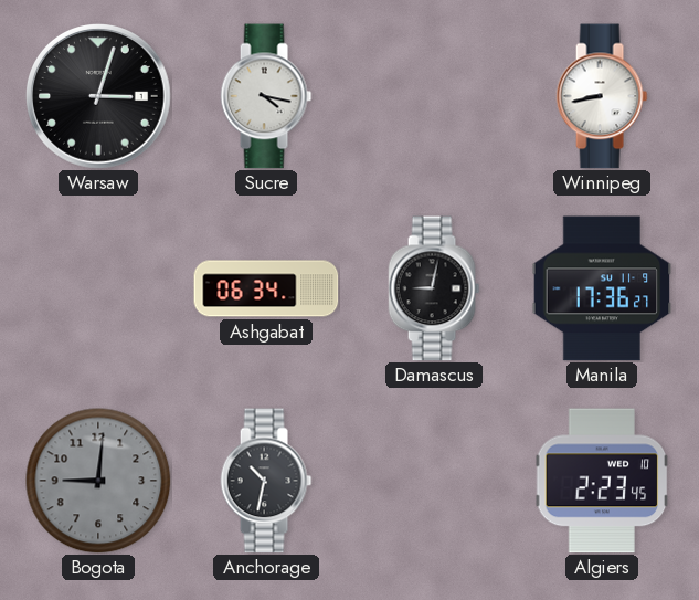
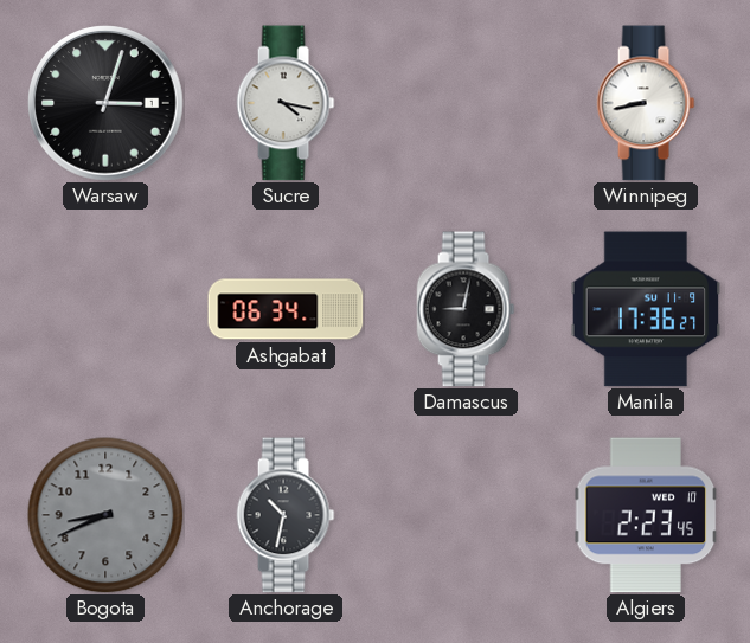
Bogota: 9:01 -> 8:41 (105, 515)
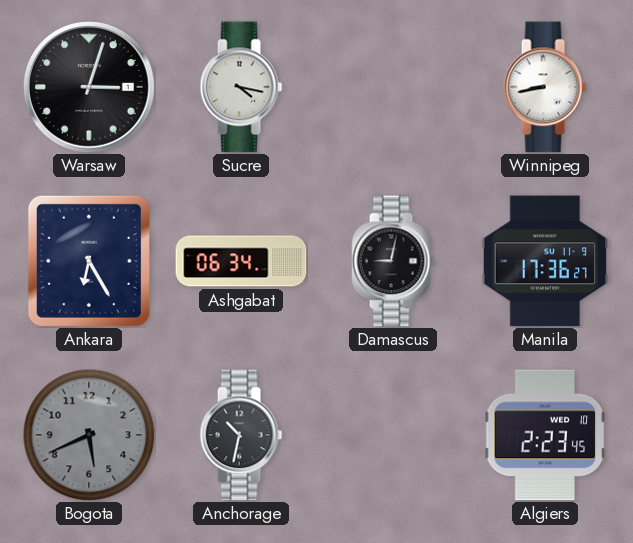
Ankara: none -> 6:25 (89, 261)
Bogota: 8:41 -> 5:41 (89, 435)
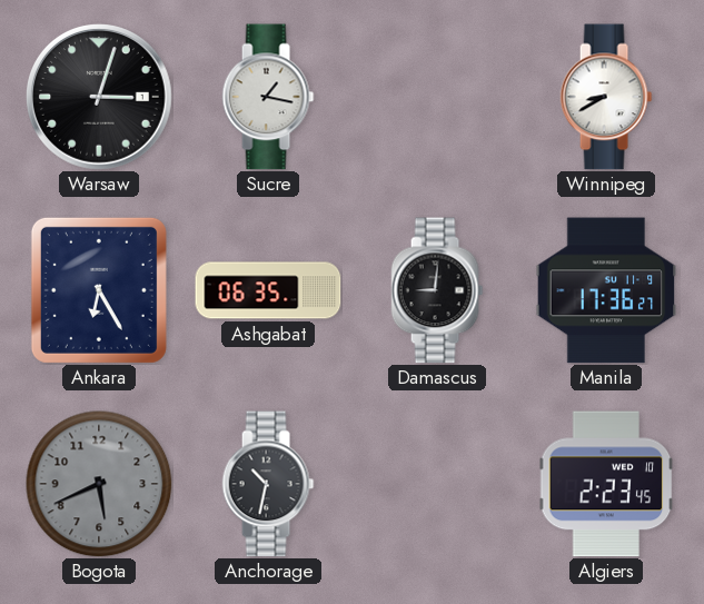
Sucre: 4:17 -> 1:17 (268, 97)
Winnipeg: 8:43 -> 8:40 (606, 97)
Ashgabat: 06:34 -> 06:35 (268, 290)
Damascus: 9:02 -> 9:01 (437, 290)
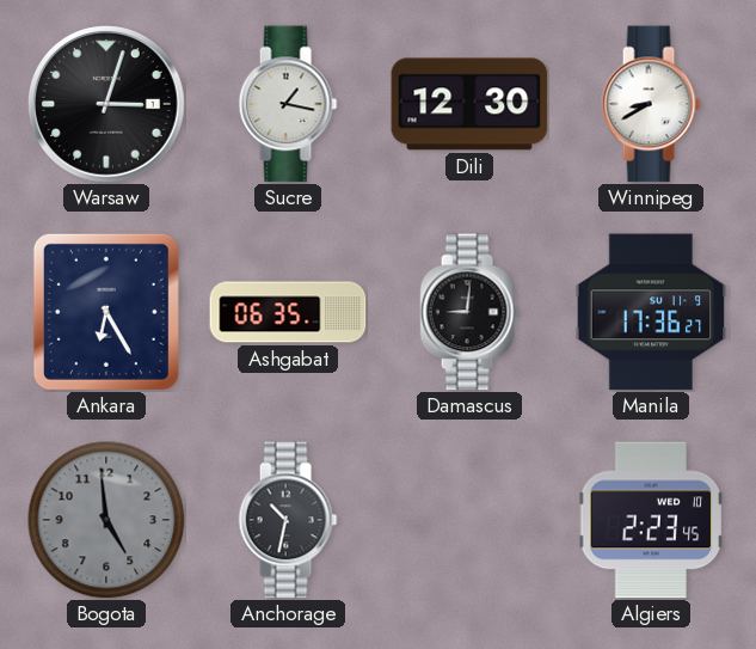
Dili: none -> 12:30 (469, 104)
Bogota: 5:41 -> 4:59 (106, 520)
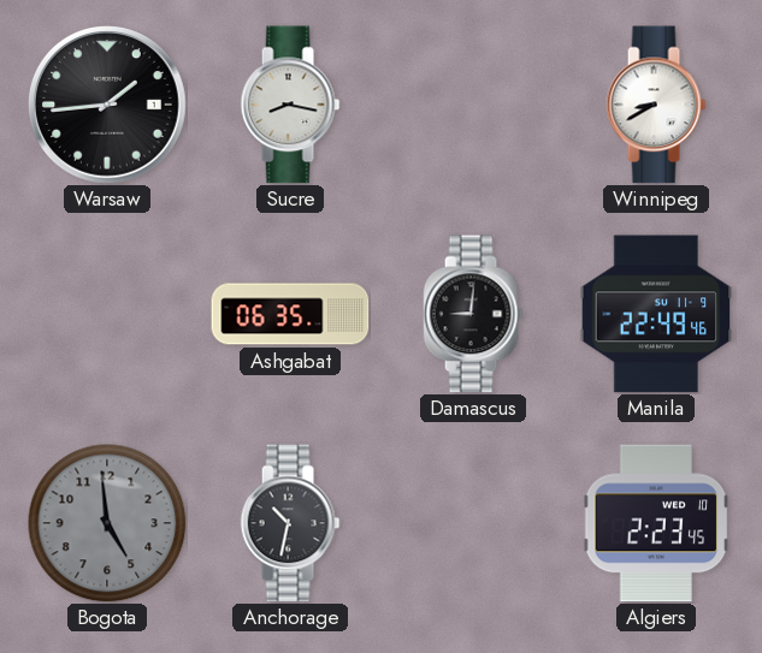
Warsaw: 3:03 -> 1:44 (107, 105)
Sucre: 1:17 -> 8:17 (290, 105)
Dili: 12:30 -> none (469, 104)
Ankara: 6:25 -> none (106, 312)
Manila: 17:36 -> 22:49 (656, 314)
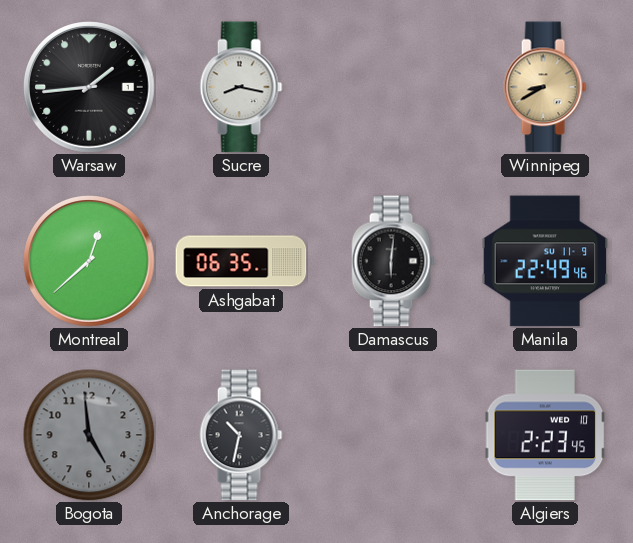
Winnipeg dial: white -> champagne (545, 87)
Montreal: none -> 12:38 (89, 261)
Damascus: 9:01 -> 6:01 (393, 261)
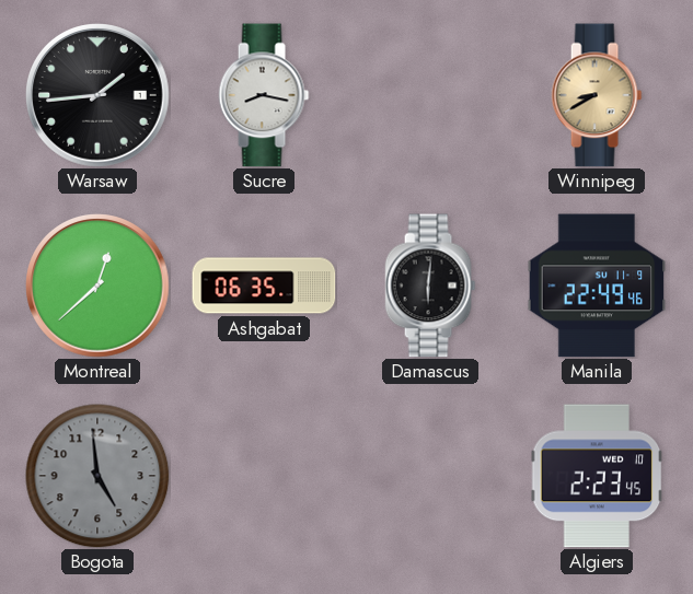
Anchorage: 10:32 -> none (241, 435)
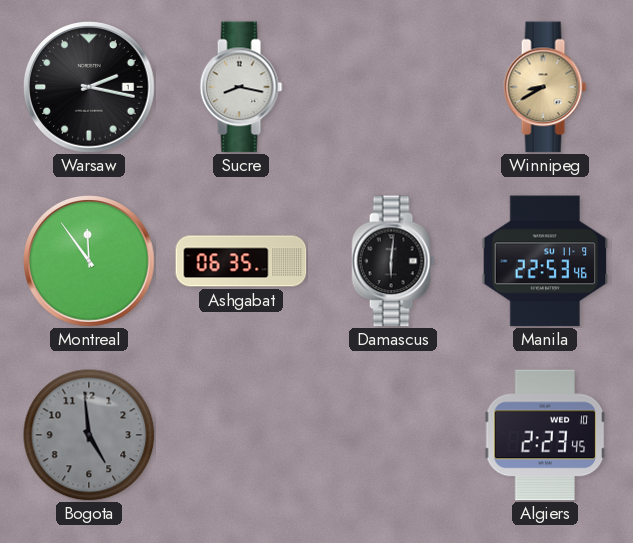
Warsaw: 1:44 -> 2:17 (89, 87)
Montreal: 12:38 -> 11:54 (89, 261)
Manila: 22:49 -> 22:53 (545, 261)
